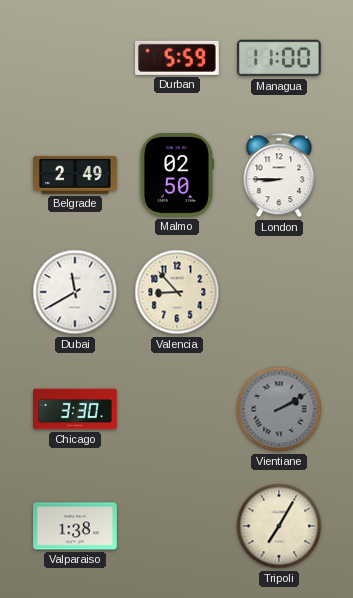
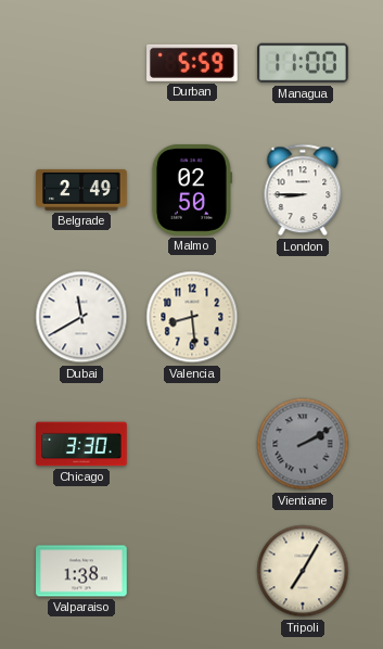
Valencia: 8:53 -> 8:29 (192, 317)
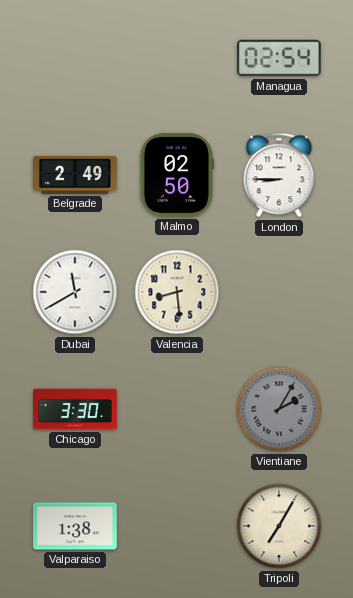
Durban: 5:59 -> none (193, 63)
Managua: 11:00 -> 02:54 (280, 58)
Vientiane: 2:10 -> 2:05 (279, 409)
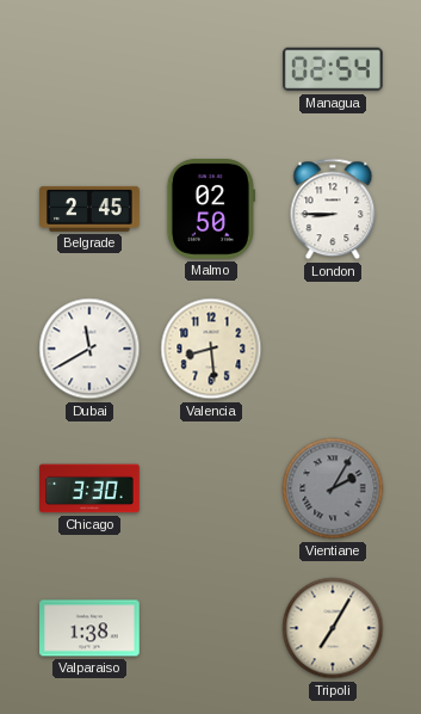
Belgrade: 2:49 -> 2:45 (89, 209)
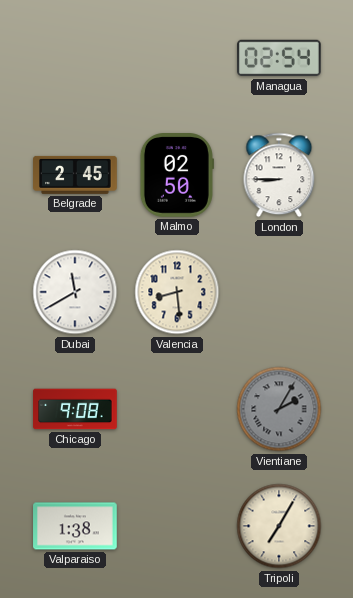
Chicago: 3:30 -> 9:08 (75, 409)
